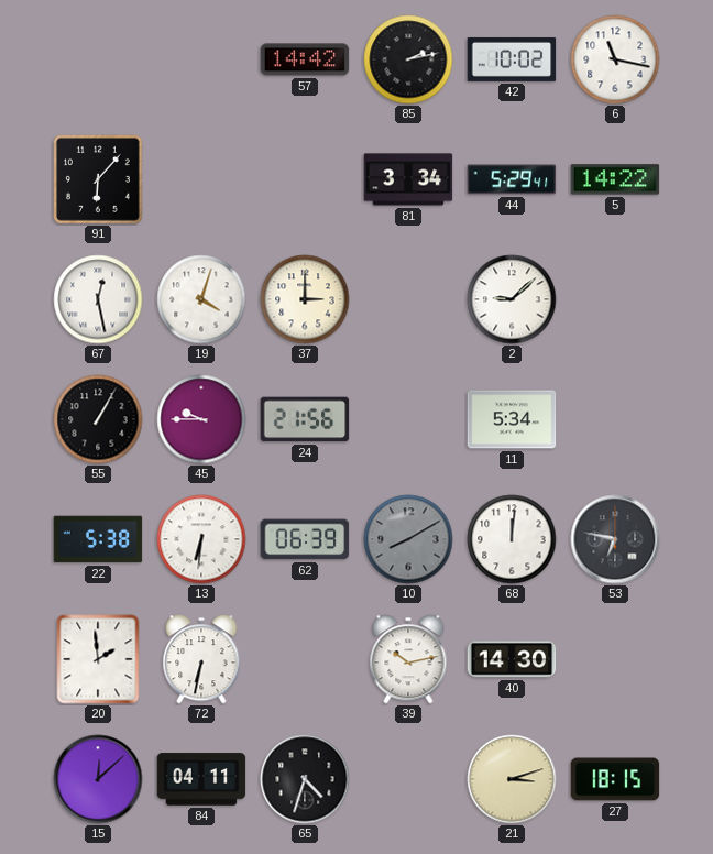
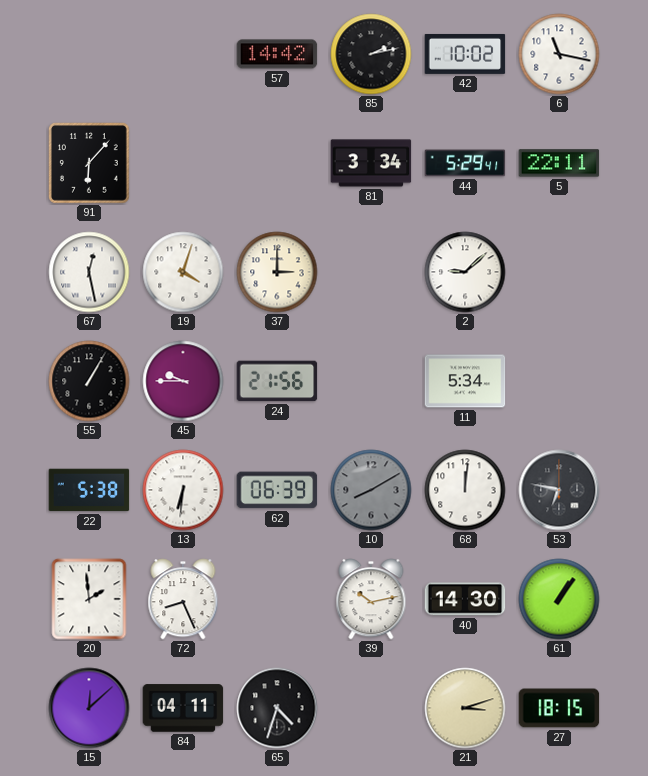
5: 14:22 -> 22:11 (559, 163)
72: 6:32 -> 8:26 (183, 599)
61: none -> 1:06 (559, 599)
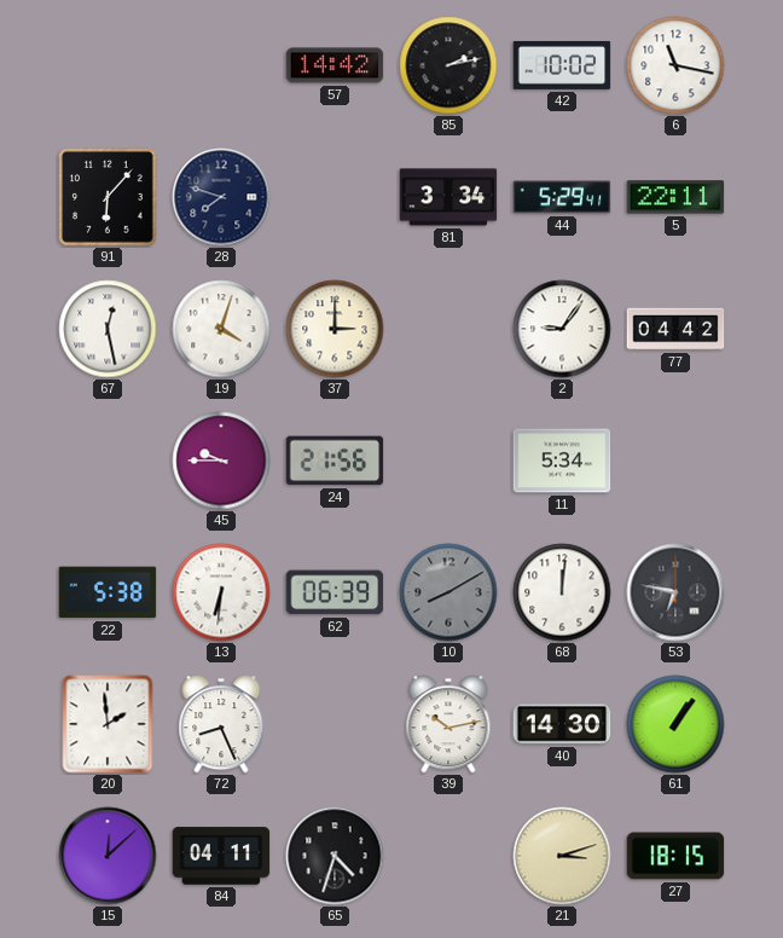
28: none -> 7:48 (221, 197)
2: 9:08 -> 9:06 (562, 329)
77: none -> 04:42 (675, 329)
55: 1:05 -> none (89, 381)
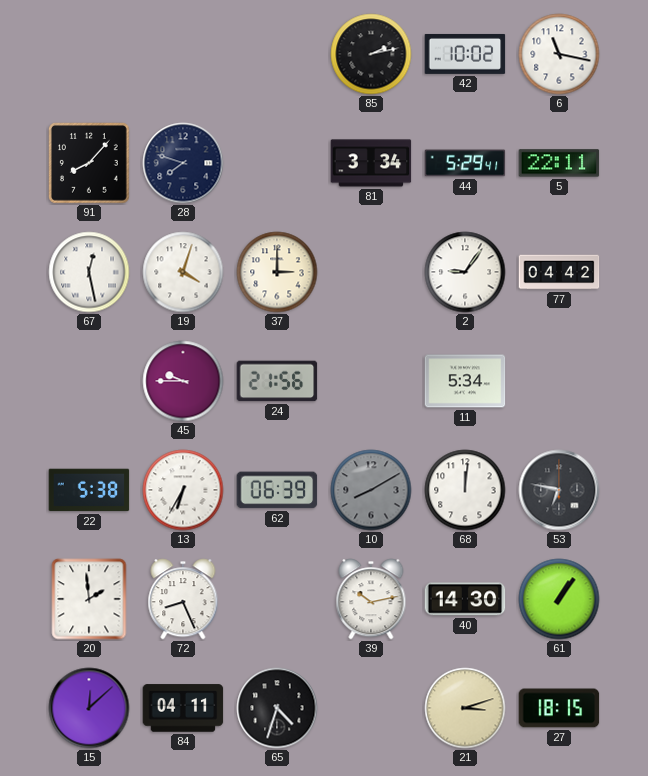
57: 14:42 -> none (335, 65)
91: 6:07 -> 8:07 (90, 164)
13: 6:31 -> 6:35 (183, 490)
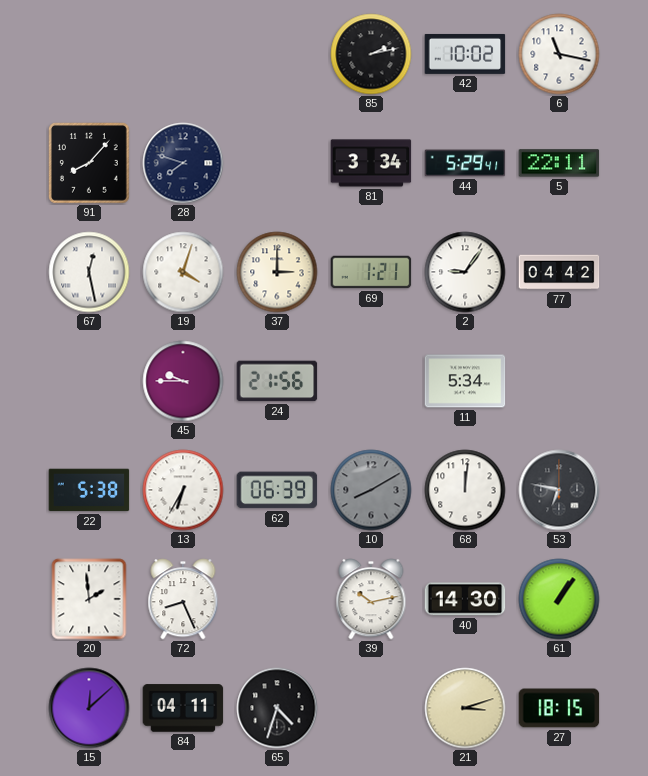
69: none -> 1:21 (371, 272)
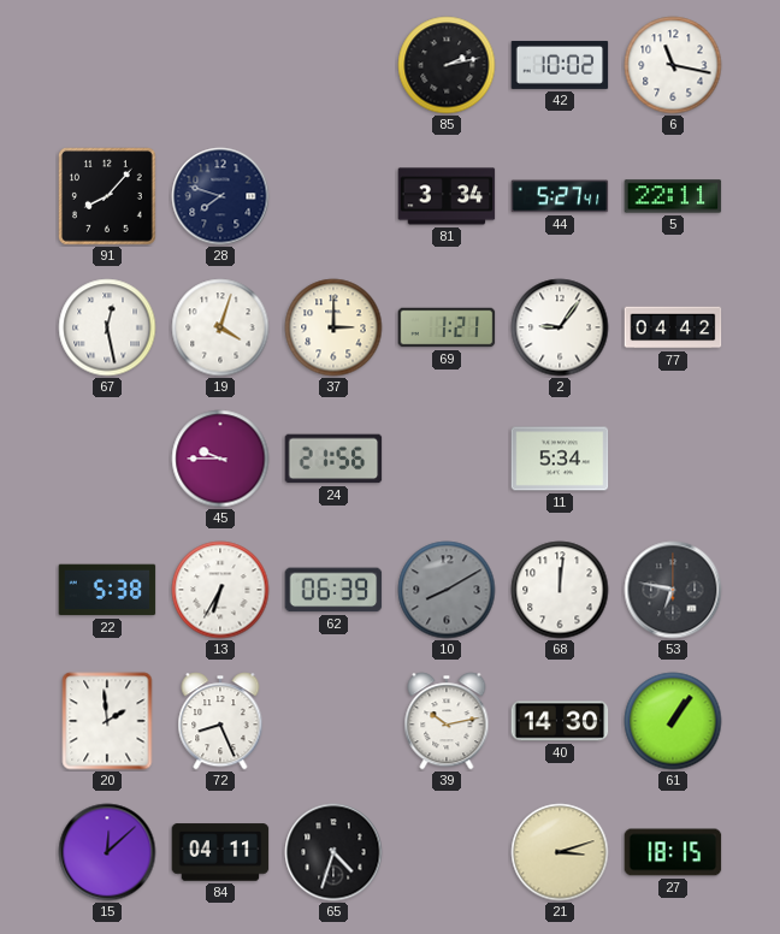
44: 5:29 -> 5:27 (560, 196)
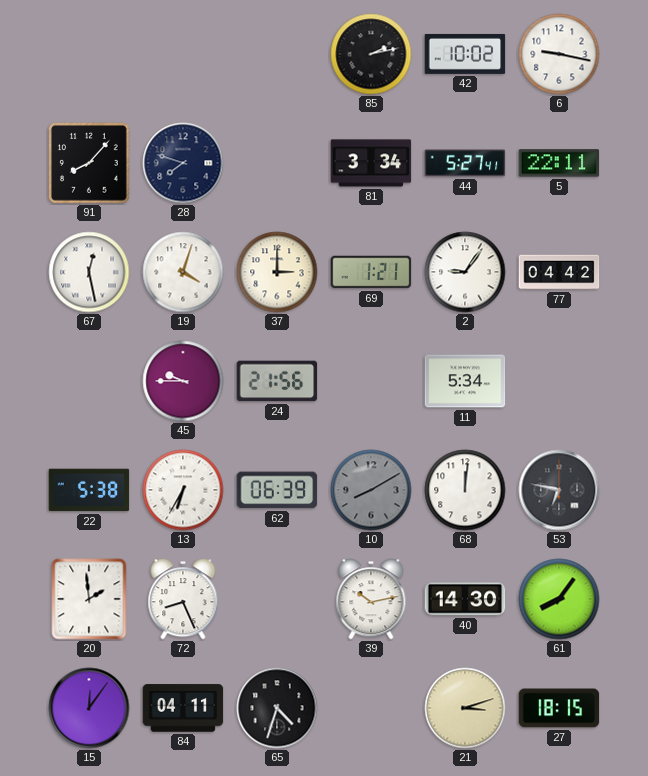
6: 11:17 -> 9:17 (559, 54)
61: 1:06 -> 8:06 (559, 599)
15: 12:08 -> 12:06 (89, 708)
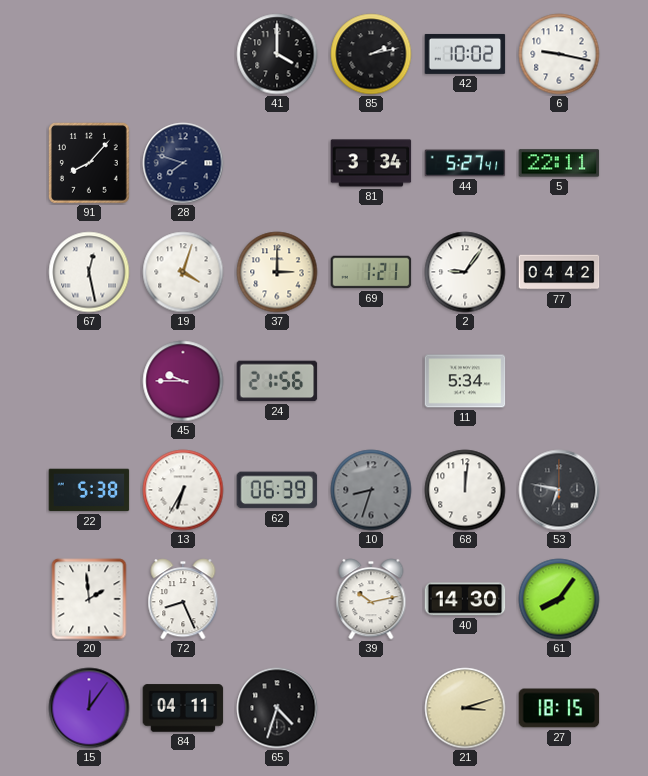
41: none -> 4:00 (277, 54)
10: 8:10 -> 8:33 (371, 490)
